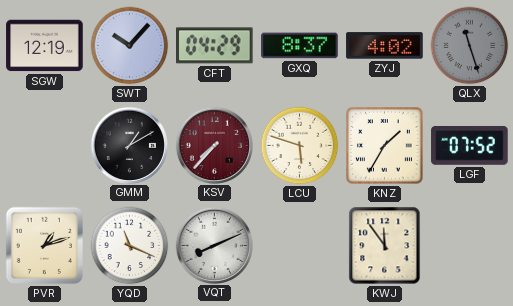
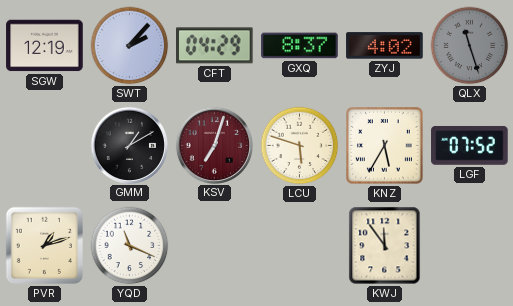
SWT: 10:07 -> 2:07 (130, 46)
KSV: 7:37 -> 7:03 (214, 145)
KNZ: 1:35 -> 5:35 (385, 146)
VQT: 8:11 -> none (214, 245)
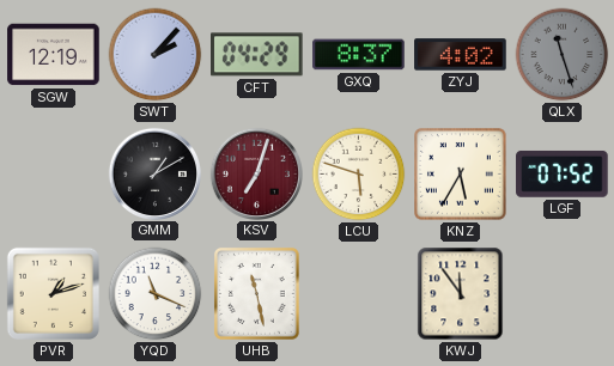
UHB: none -> 11:28 (256, 293)
